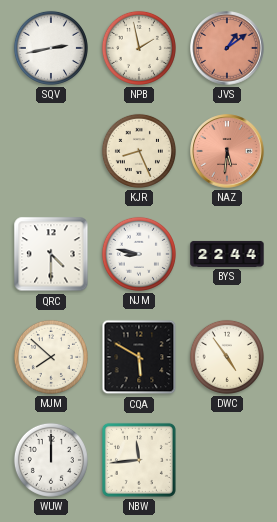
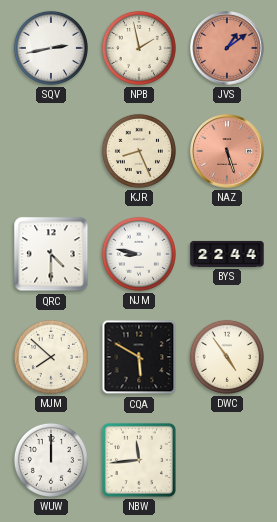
NAZ: 5:31 -> 5:27 (227, 151)
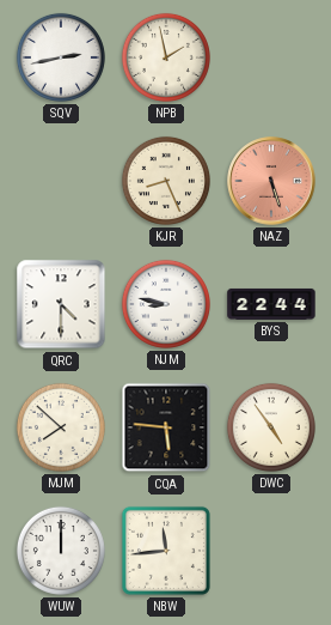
JVS: 1:09 -> none (227, 48)
CQA: 5:50 -> 5:46 (166, 427)
